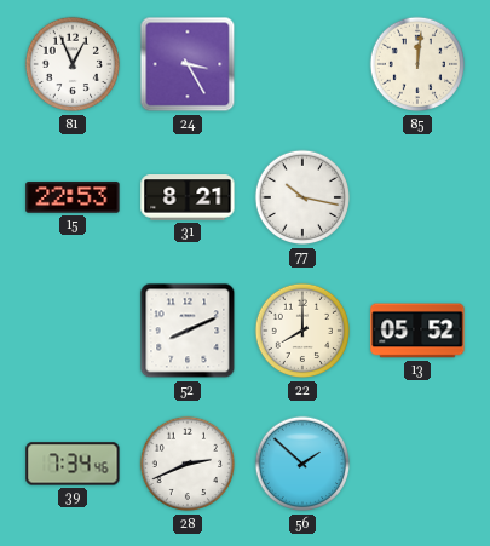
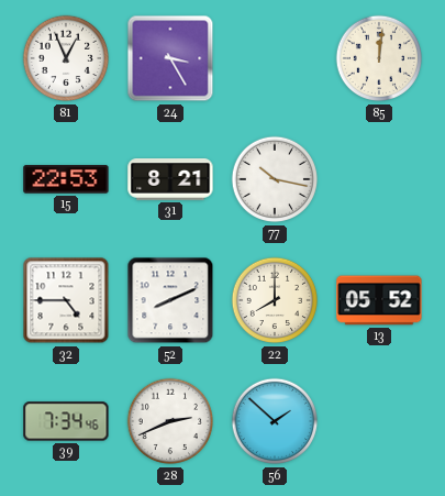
32: none -> 4:45 (66, 300)
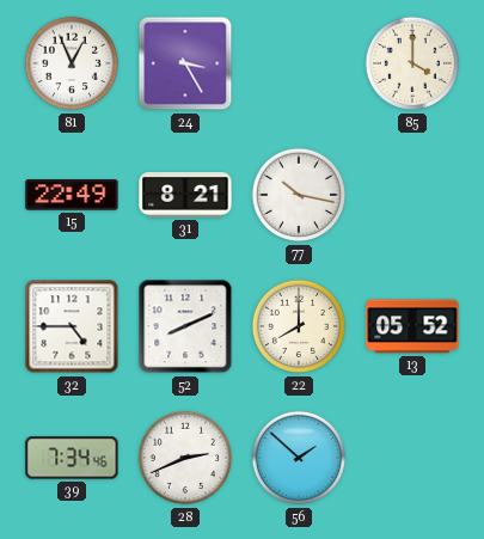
85: 12:01 -> 4:00 (412, 63)
15: 22:53 -> 22:49 (72, 195)
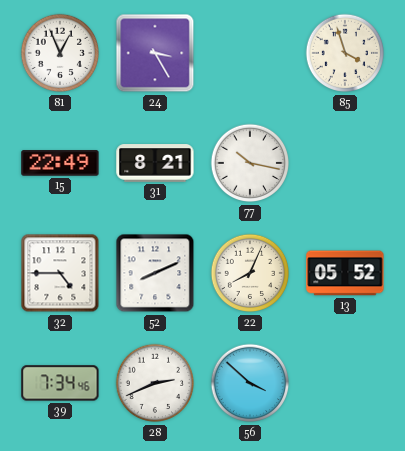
85: 4:00 -> 3:57 (345, 53)
22: 8:00 -> 8:04 (250, 273)
56: 1:52 -> 3:52 (250, 383)
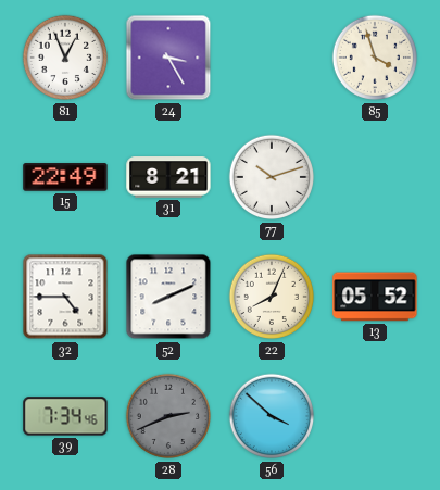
77: 10:17 -> 10:12 (272, 177)
28 dial: white -> grey (168, 416)
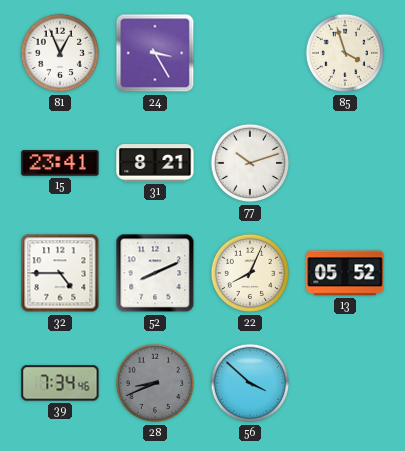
15: 22:49 -> 23:41 (60, 163)
28: 2:41 -> 8:41 (155, 383)
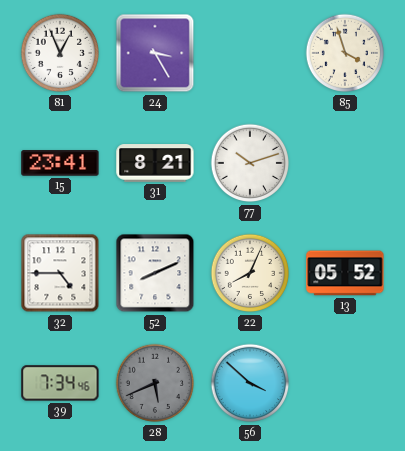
28: 8:41 -> 5:41 (155, 383)
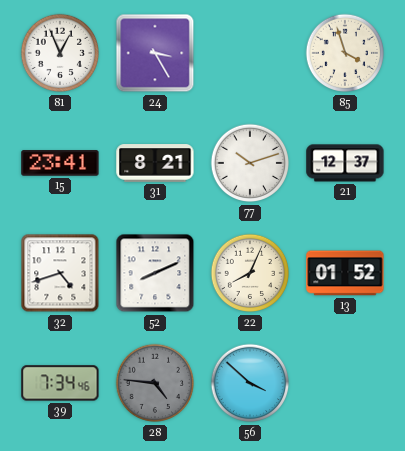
21: none -> 12:37 (345, 163)
32: 4:45 -> 4:42 (60, 273)
13: 05:52 -> 01:52 (345, 273)
28: 5:41 -> 4:46 (155, 383)
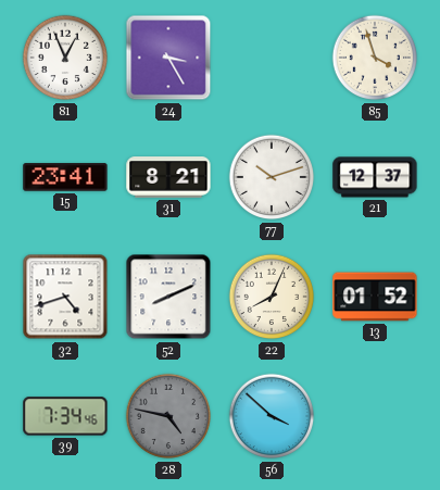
28: 4:46 -> 4:47 (168, 416)
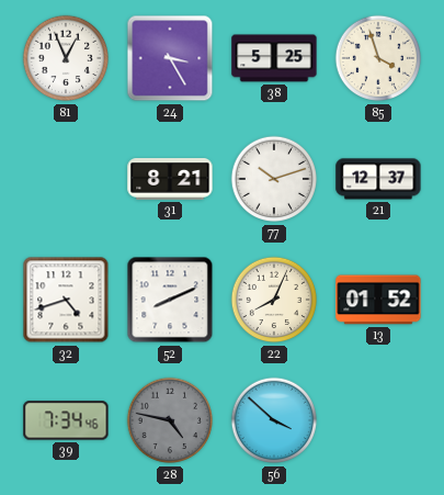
38: none -> 5:25 (274, 58)
15: 23:41 -> none (65, 177)
